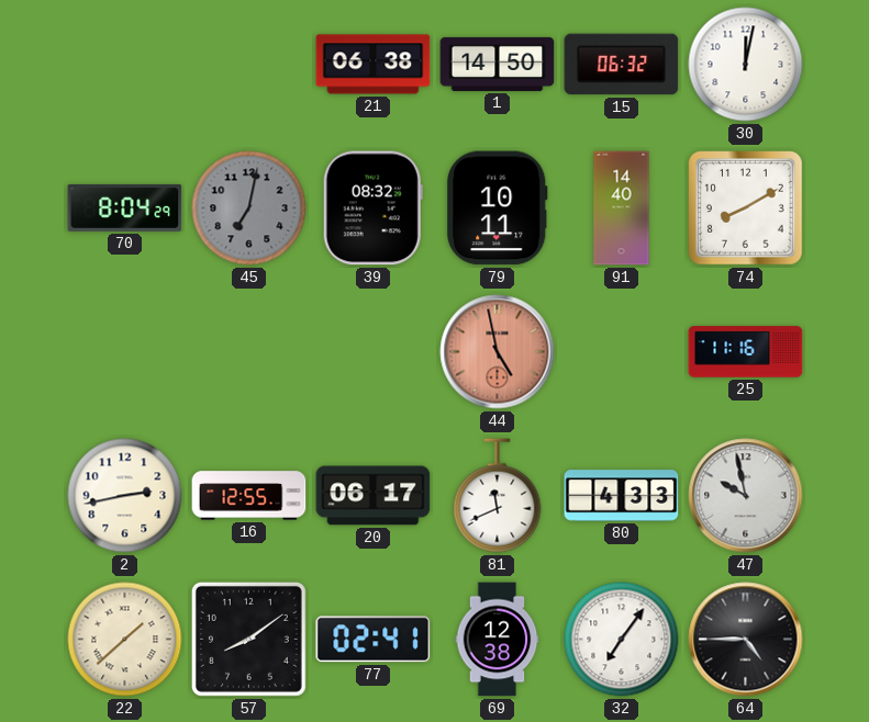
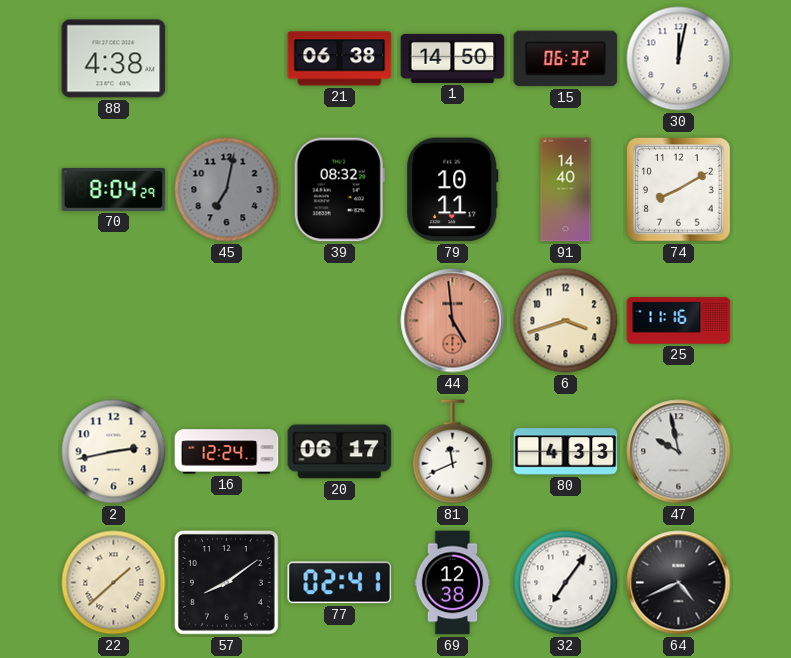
88: none -> 4:38 (114, 59)
44: 4:58 -> 4:59 (453, 321)
6: none -> 3:42 (566, 321)
16: 12:55 -> 12:24 (227, 452)
64: 4:45 -> 4:41 (679, 583)
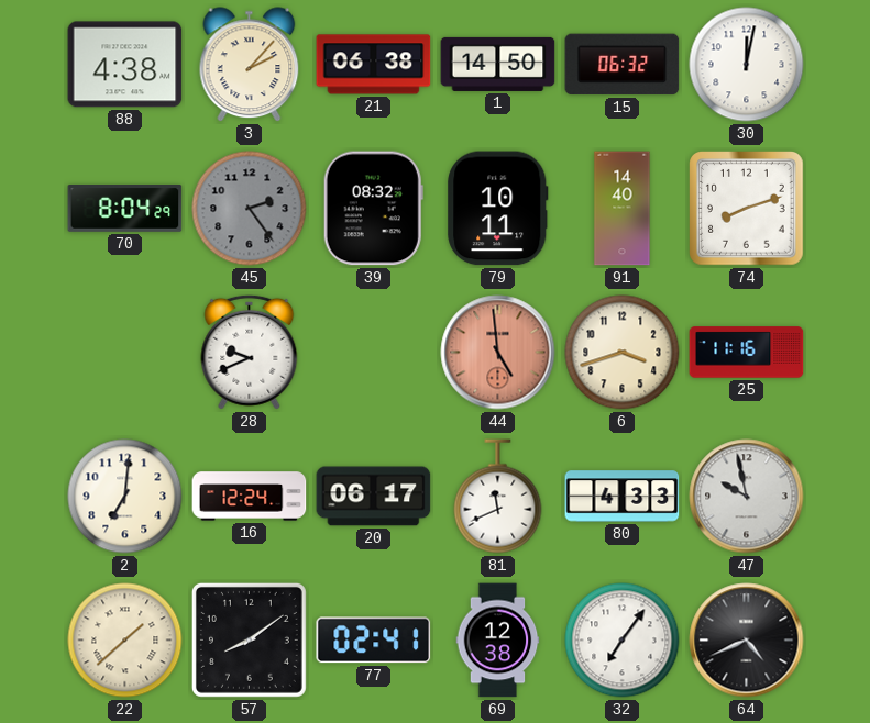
3: none -> 2:07 (250, 65)
45: 7:02 -> 2:24 (250, 209)
74: 8:10 -> 8:12 (747, 209)
28: none -> 9:41 (250, 352)
2: 2:43 -> 7:01 (125, 497)
